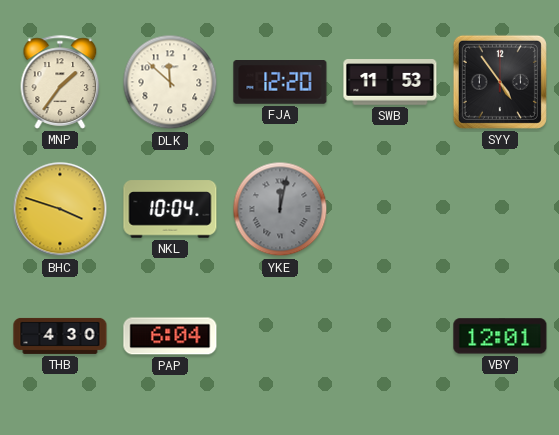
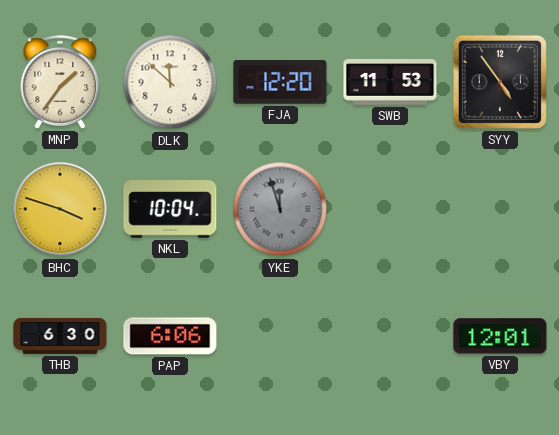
YKE: 12:02 -> 11:57 (280, 209)
THB: 4:30 -> 6:30 (60, 336)
PAP: 6:04 -> 6:06 (170, 336)
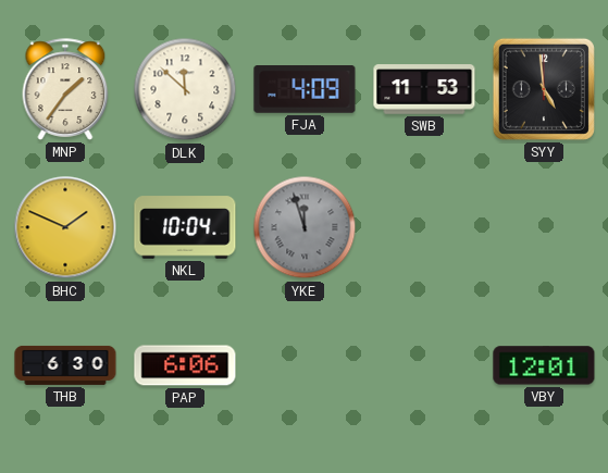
FJA: 12:20 -> 4:09 (305, 90)
SYY: 4:54 -> 4:59 (544, 89)
BHC: 3:48 -> 1:49 (65, 227)
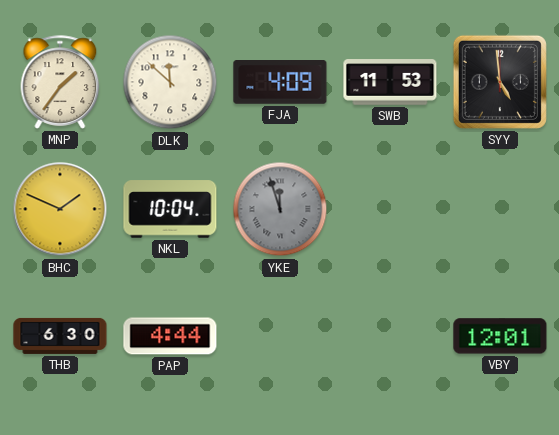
PAP: 6:06 -> 4:44 (170, 336)
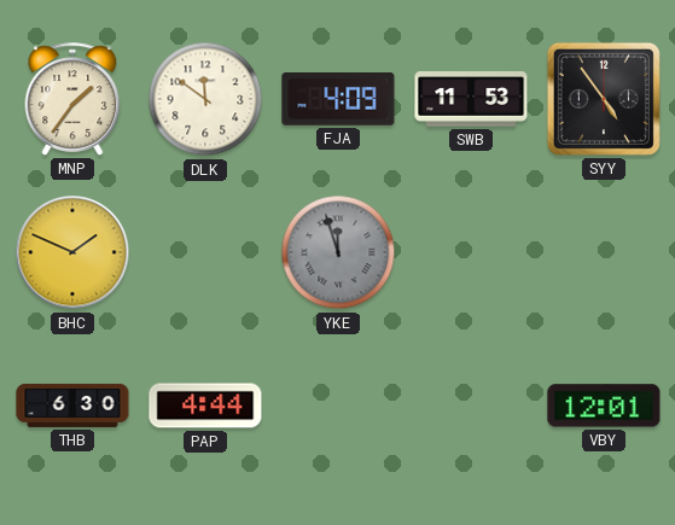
DLK: 11:52 -> 11:51 (205, 99)
SYY: 4:59 -> 4:54 (604, 99)
NKL: 10:04 -> none (170, 209)
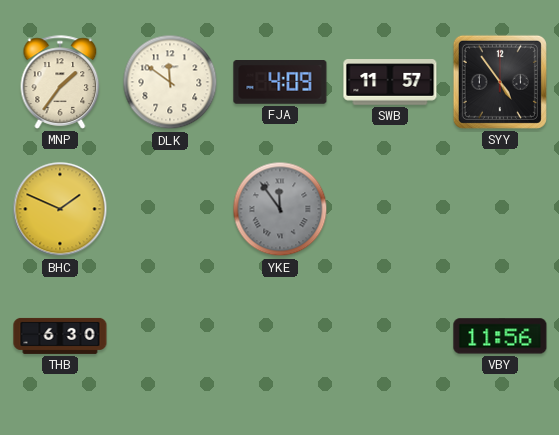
SWB: 11:53 -> 11:57 (390, 82)
YKE: 11:57 -> 11:54 (280, 209)
PAP: 4:44 -> none (205, 406)
VBY: 12:01 -> 11:56 (500, 336)
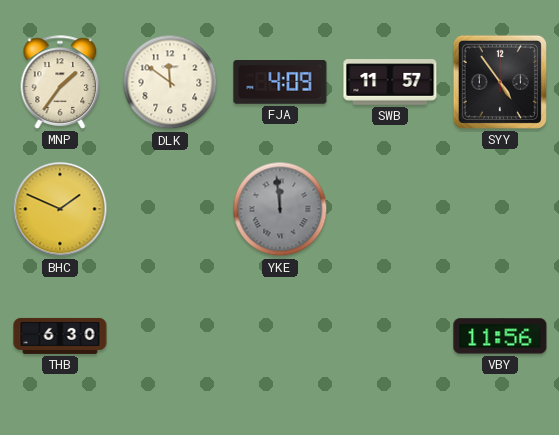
YKE: 11:54 -> 11:59 (280, 209)
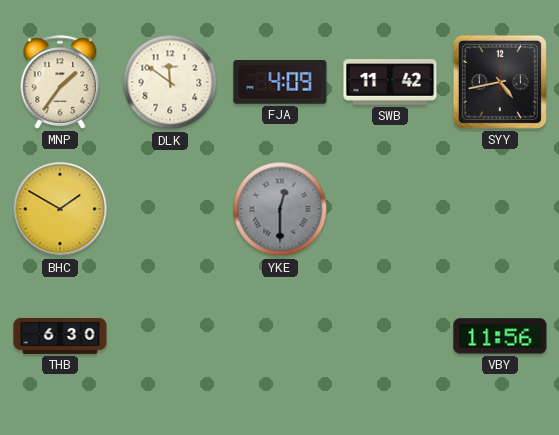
SWB: 11:57 -> 11:42 (390, 82)
SYY: 4:54 -> 4:43 (500, 82)
BHC: 1:49 -> 1:50 (60, 209)
YKE: 11:59 -> 12:30 (280, 209)
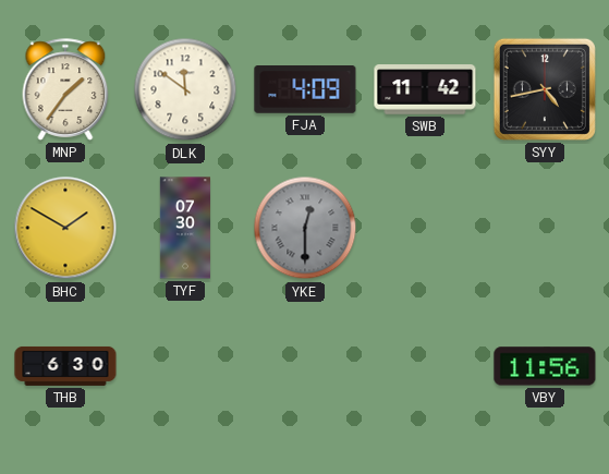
TYF: none -> 07:30 (184, 228)
